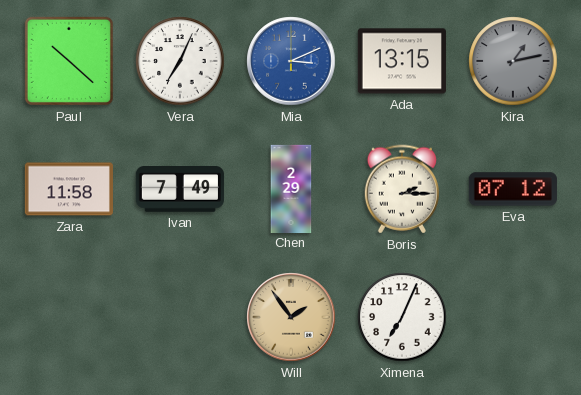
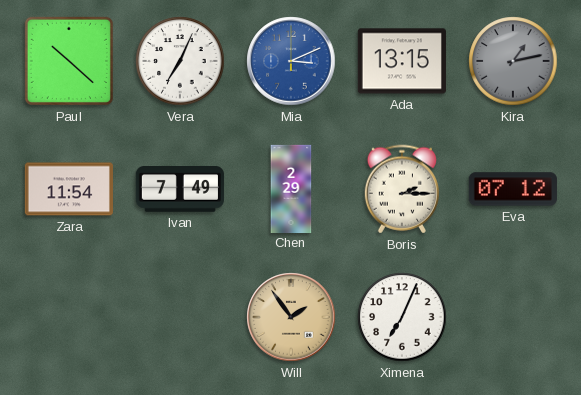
Zara: 11:58 -> 11:54 (69, 189)
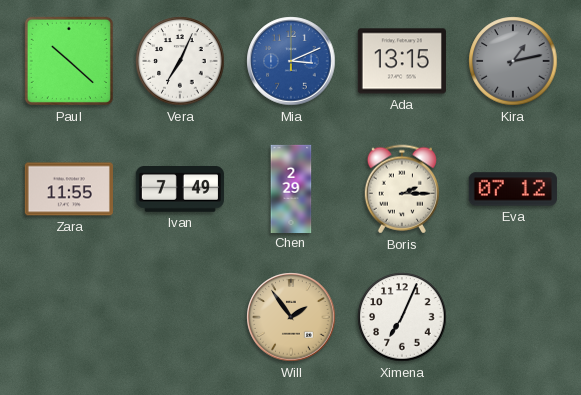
Zara: 11:54 -> 11:55 (69, 189)
